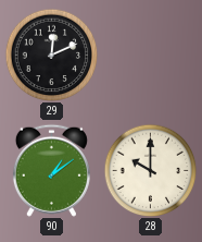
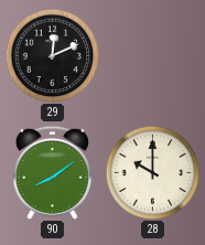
90: 1:09 -> 8:09 (52, 172)
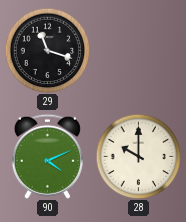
29: 12:11 -> 11:18 (47, 50)
90: 8:09 -> 4:11 (47, 156)
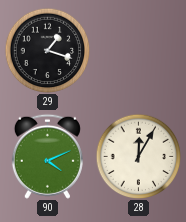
29: 11:18 -> 1:18 (47, 50)
28: 10:00 -> 12:05 (138, 156)
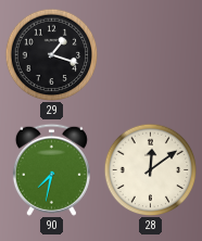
90: 4:11 -> 7:32 (51, 169)
28: 12:05 -> 12:09 (150, 169)
